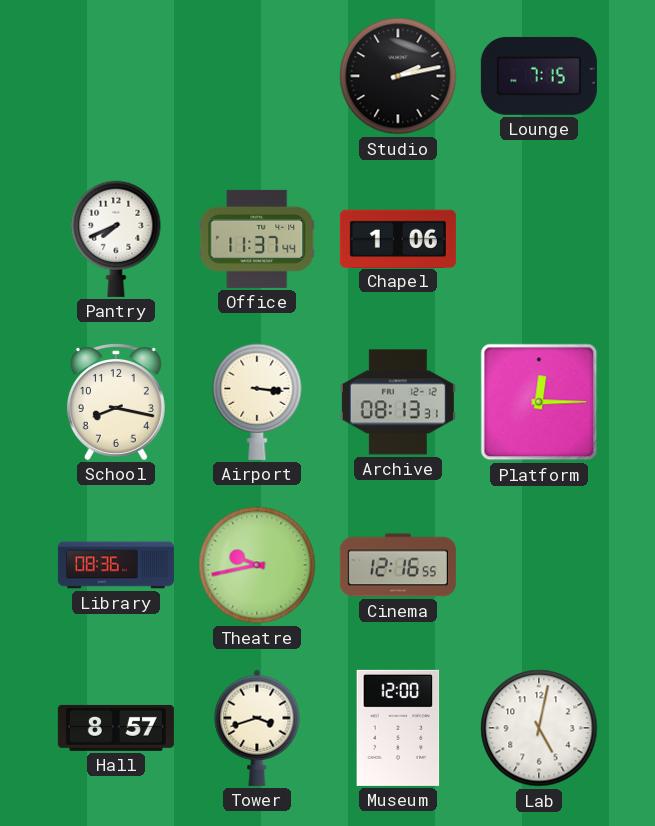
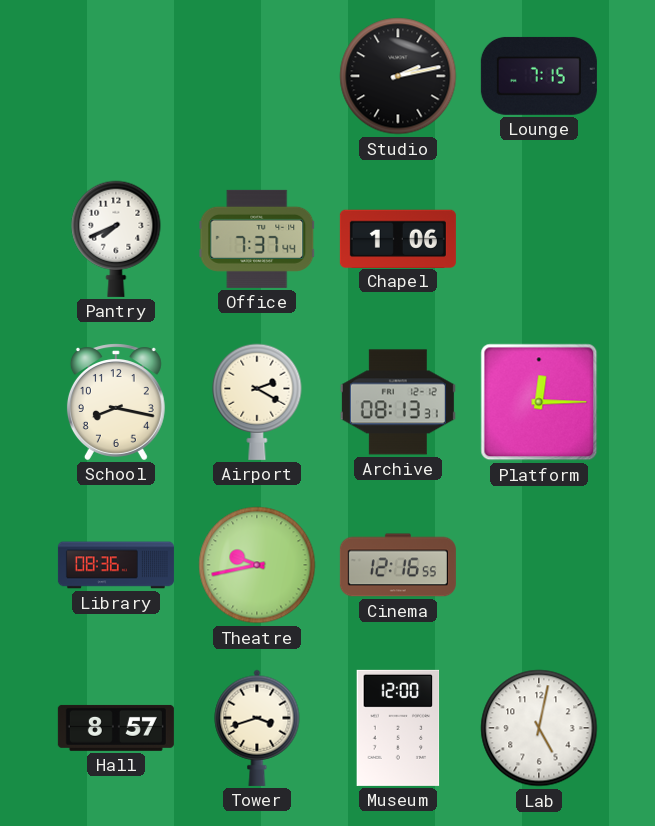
Office: 11:37 -> 7:37 (257, 239)
Airport: 3:16 -> 2:20 (257, 402)
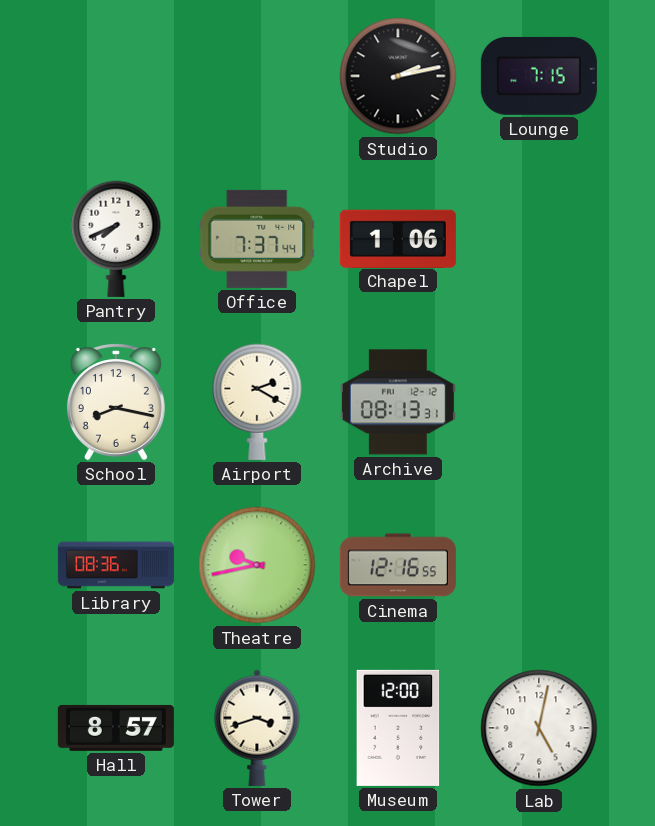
Platform: 12:15 -> none (539, 402)
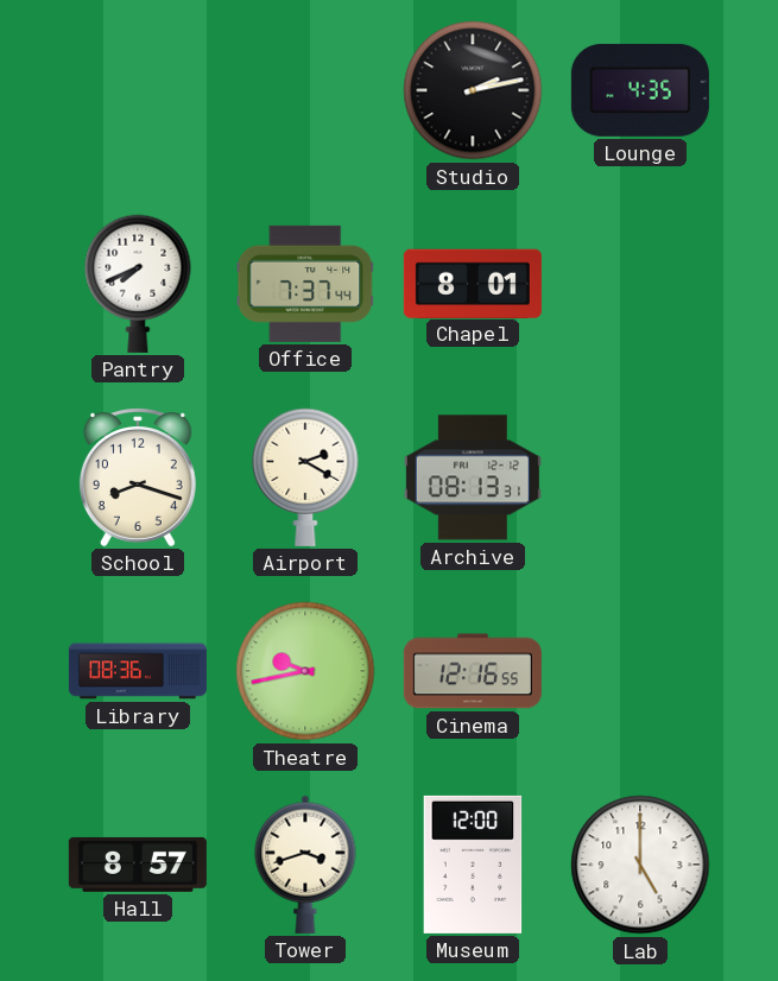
Lounge: 7:15 -> 4:35 (640, 90)
Chapel: 1:06 -> 8:01 (473, 283)
School: 8:17 -> 8:18 (138, 477)
Lab: 5:02 -> 5:00 (640, 865)
